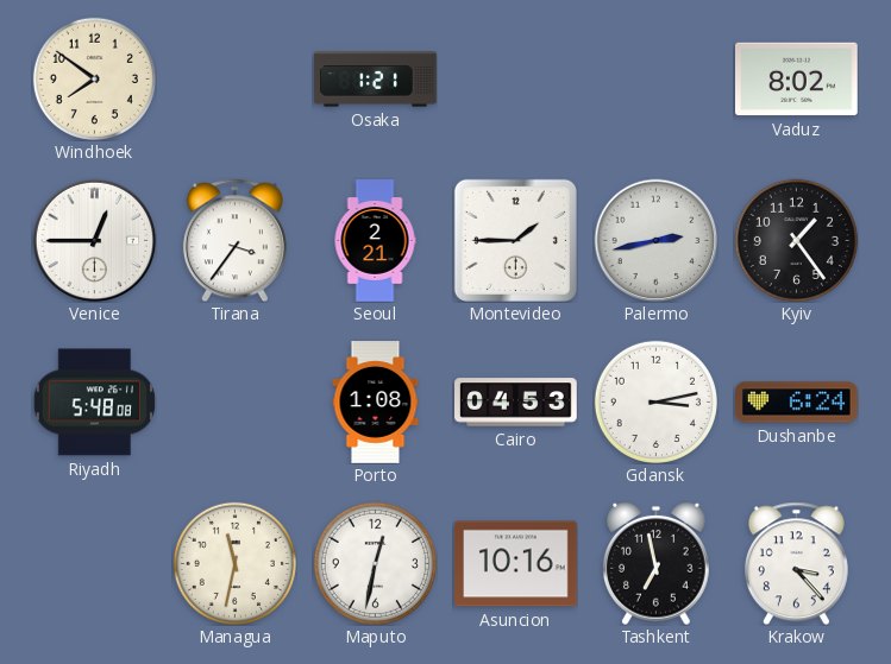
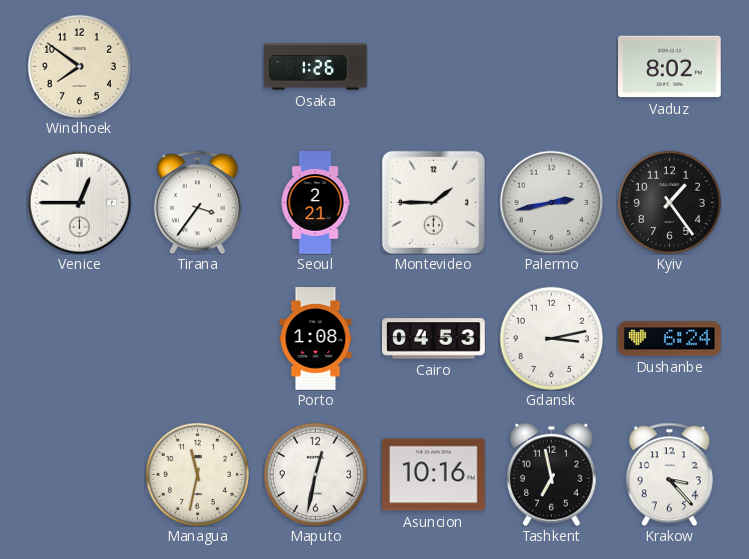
Osaka: 1:21 -> 1:26 (316, 67)
Riyadh: 5:48 -> none (94, 403)
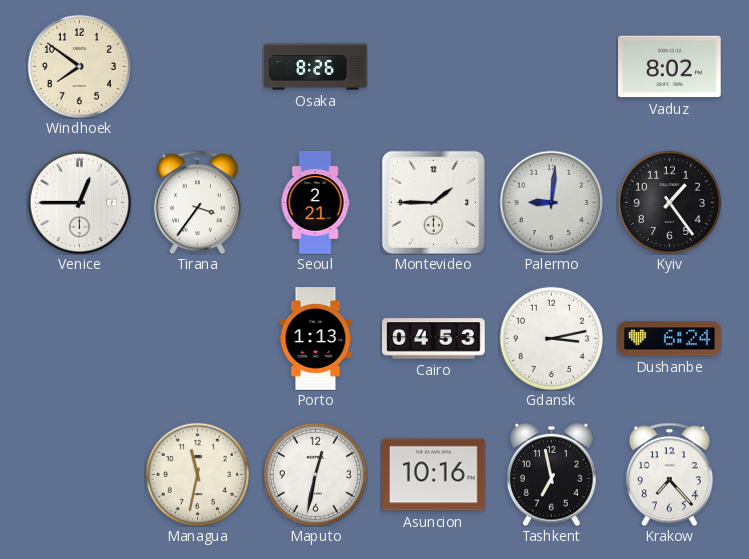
Osaka: 1:26 -> 8:26 (316, 67)
Palermo: 2:43 -> 9:01 (551, 202)
Porto: 1:08 -> 1:13 (316, 339)
Krakow: 3:23 -> 7:23 (669, 474)
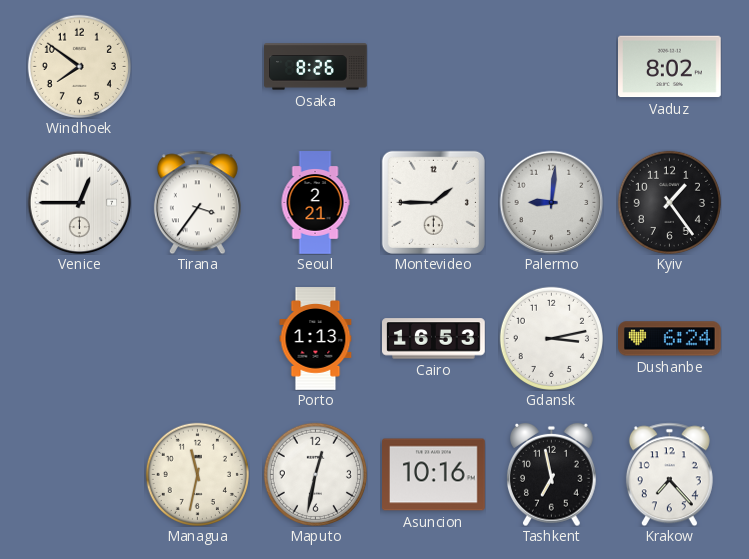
Cairo: 04:53 -> 16:53 (434, 339)
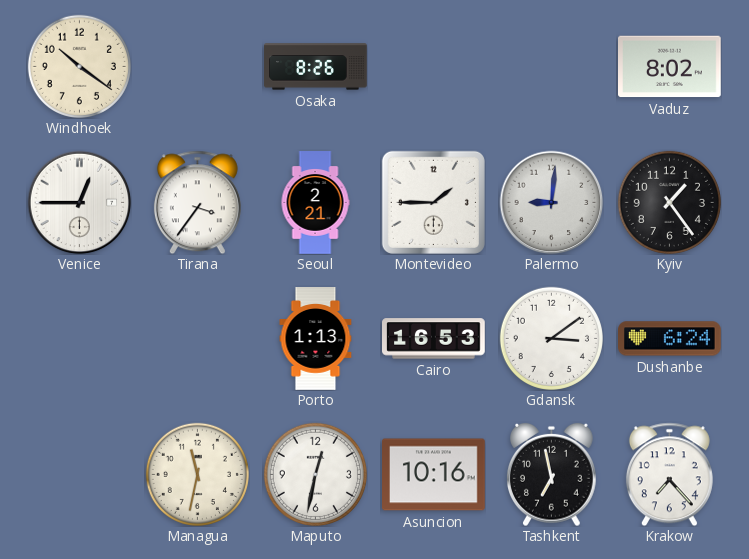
Windhoek: 7:51 -> 10:21 (79, 66)
Gdansk: 3:13 -> 3:09 (551, 338)
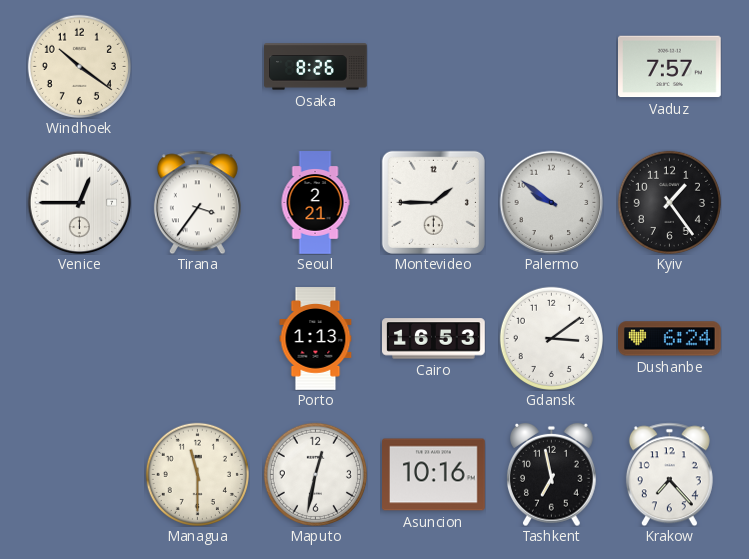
Vaduz: 8:02 -> 7:57 (670, 67)
Palermo: 9:01 -> 9:51 (551, 202)
Managua: 11:32 -> 11:30 (197, 474)
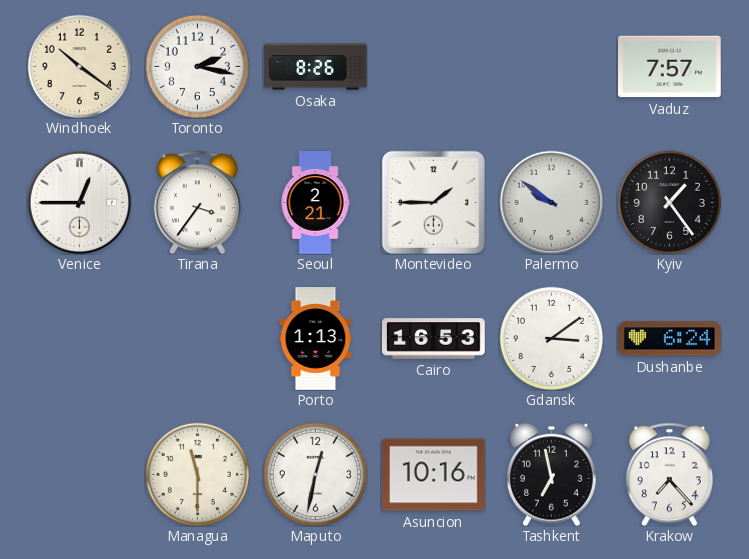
Toronto: none -> 2:17 (197, 66)
